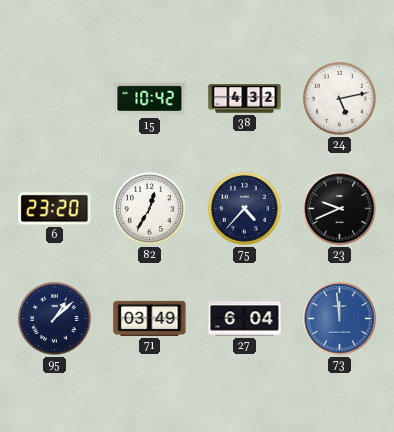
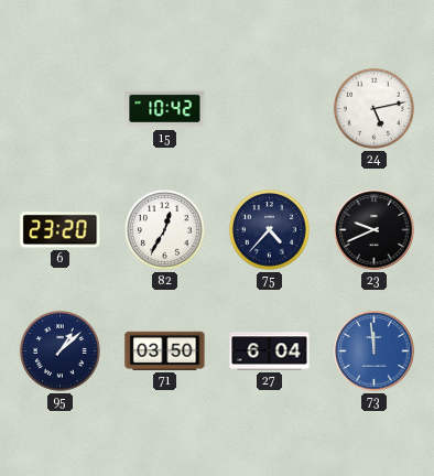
38: 4:32 -> none (245, 99)
71: 03:49 -> 03:50 (165, 350)
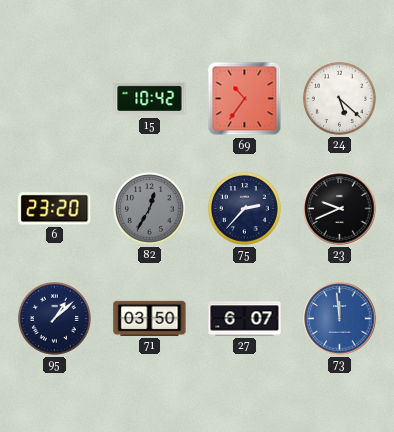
69: none -> 10:36 (245, 99)
24: 5:13 -> 5:22 (339, 98)
82 dial: white -> grey (149, 208)
75: 4:37 -> 2:37 (244, 208)
27: 6:04 -> 6:07 (245, 319)
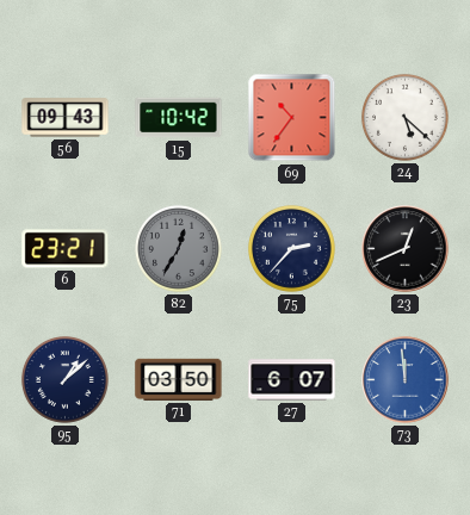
56: none -> 09:43 (66, 118)
6: 23:20 -> 23:21 (66, 249)
23: 9:41 -> 12:41 (406, 249)
